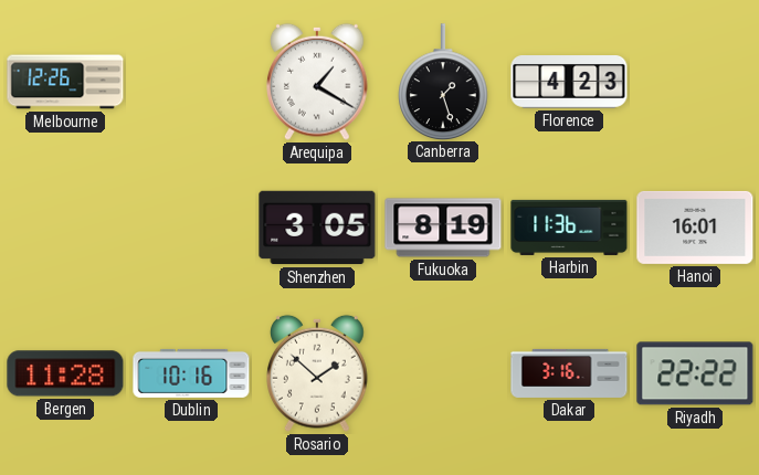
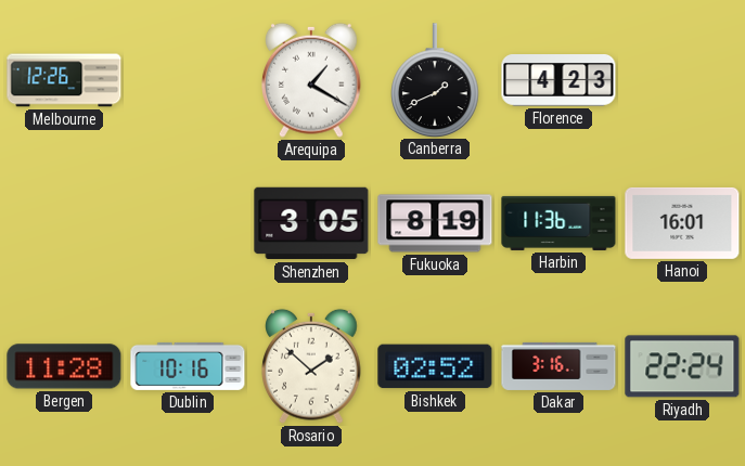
Canberra: 1:27 -> 1:41 (435, 80)
Bishkek: none -> 02:52 (435, 366)
Riyadh: 22:22 -> 22:24 (682, 366)
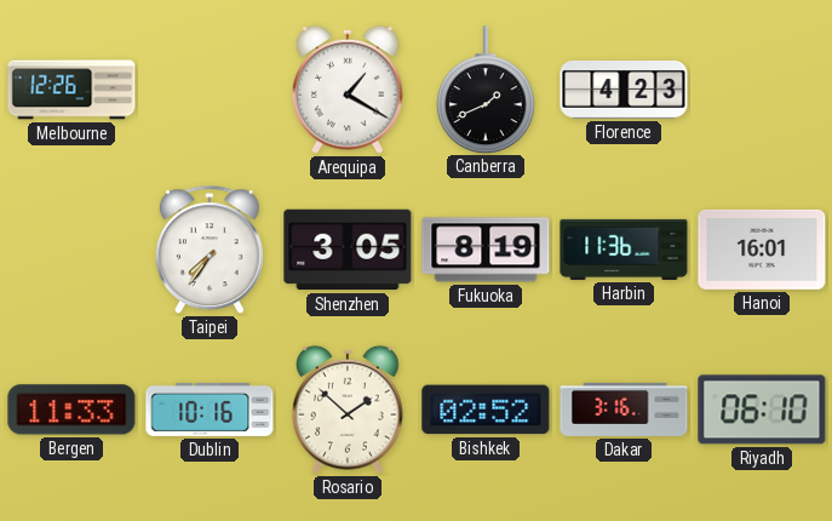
Taipei: none -> 7:36 (210, 251)
Bergen: 11:28 -> 11:33 (71, 410)
Riyadh: 22:24 -> 06:10 (762, 410)
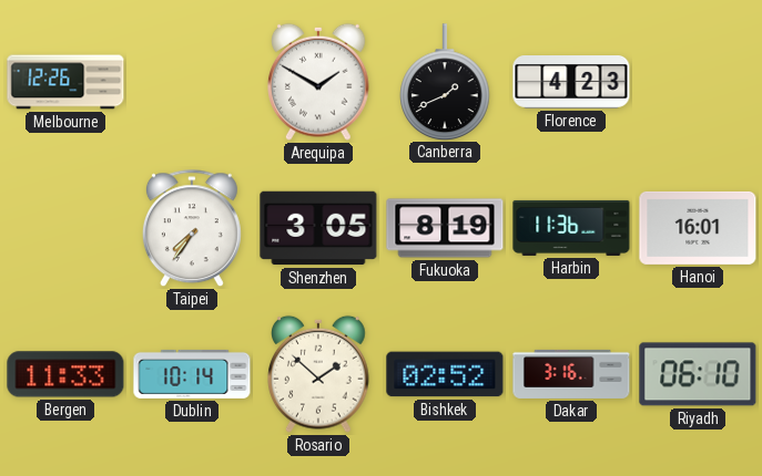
Arequipa: 1:20 -> 1:50 (319, 82)
Dublin: 10:16 -> 10:14 (192, 374)
